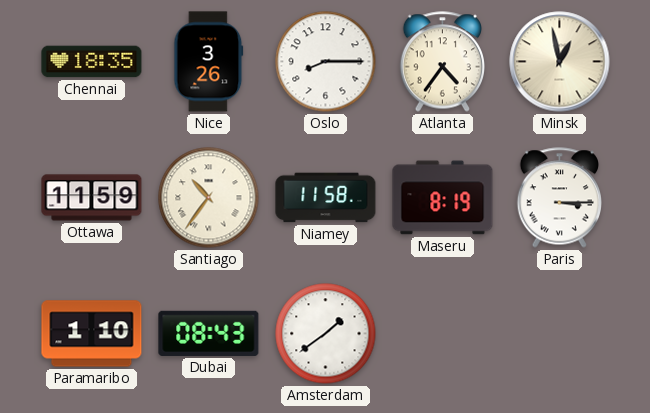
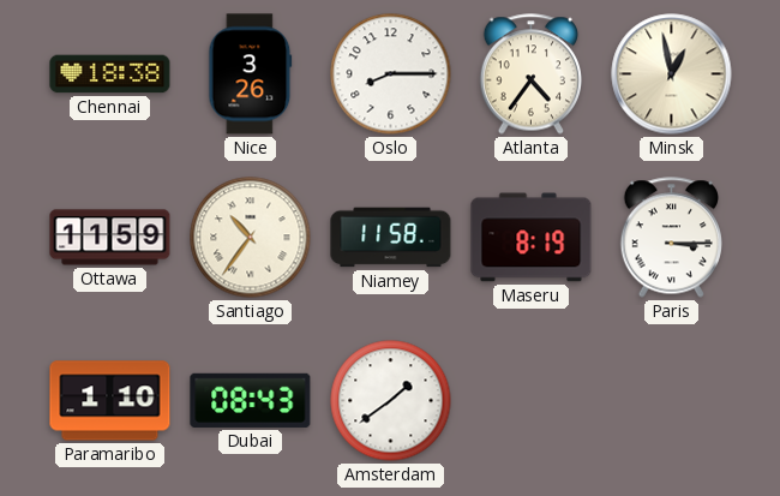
Chennai: 18:35 -> 18:38 (110, 74)
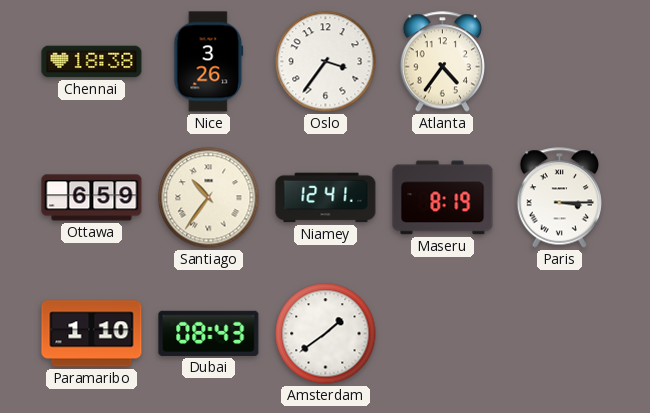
Oslo: 8:15 -> 3:36 (326, 62)
Minsk: 12:58 -> none (672, 74)
Ottawa: 11:59 -> 6:59 (92, 198)
Niamey: 11:58 -> 12:41 (326, 198)
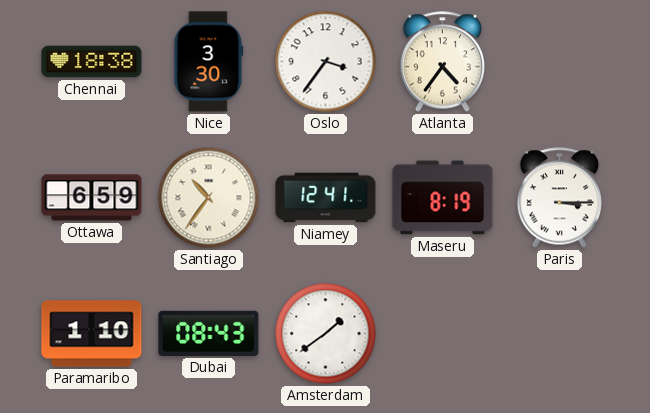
Nice: 3:26 -> 3:30 (209, 62)
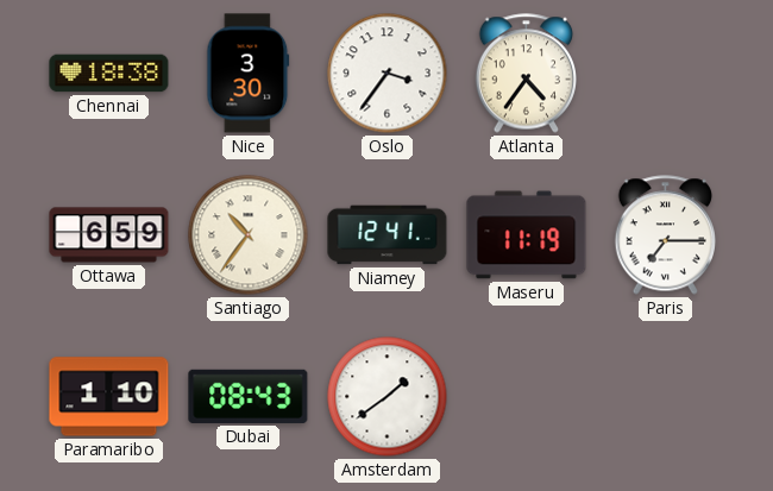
Maseru: 8:19 -> 11:19 (527, 235)
Paris: 3:15 -> 7:15 (665, 235)
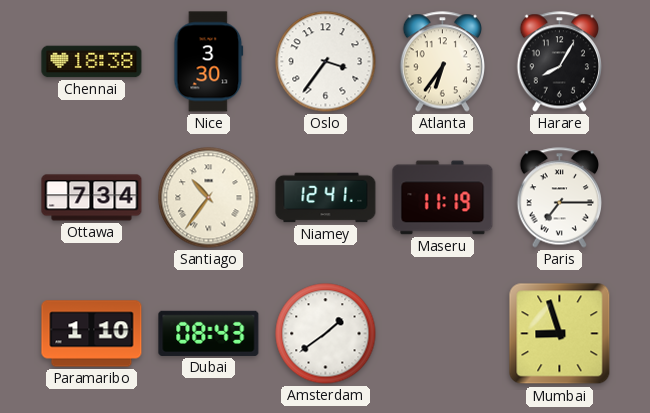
Atlanta: 4:36 -> 6:36 (442, 62)
Harare: none -> 8:05 (559, 62)
Ottawa: 6:59 -> 7:34 (92, 198)
Mumbai: none -> 8:57 (560, 334)
